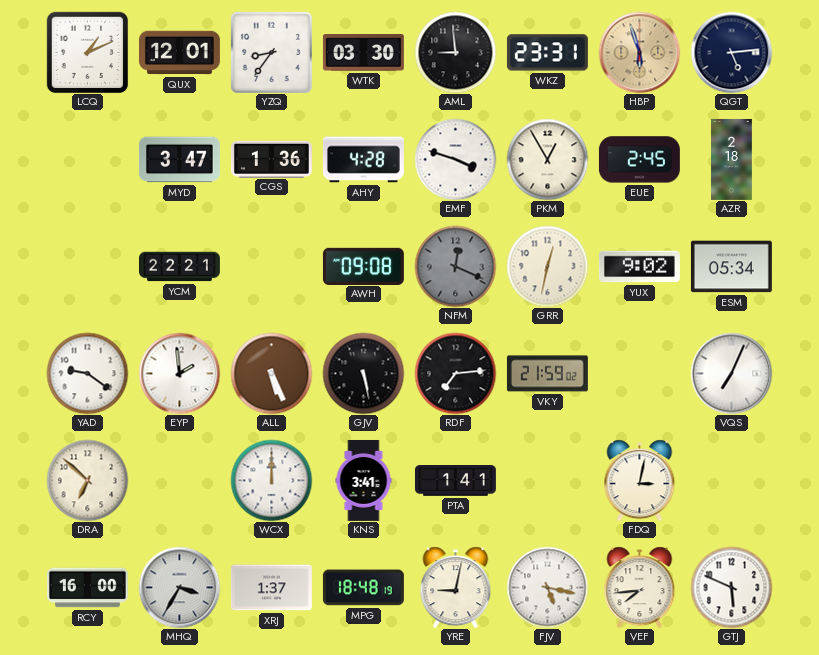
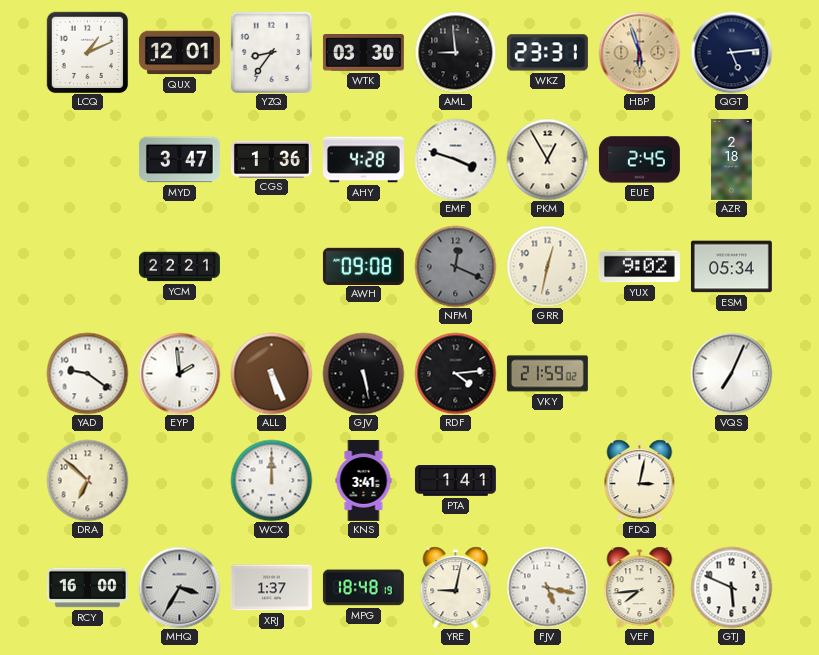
RDF: 7:14 -> 4:14 (455, 373)
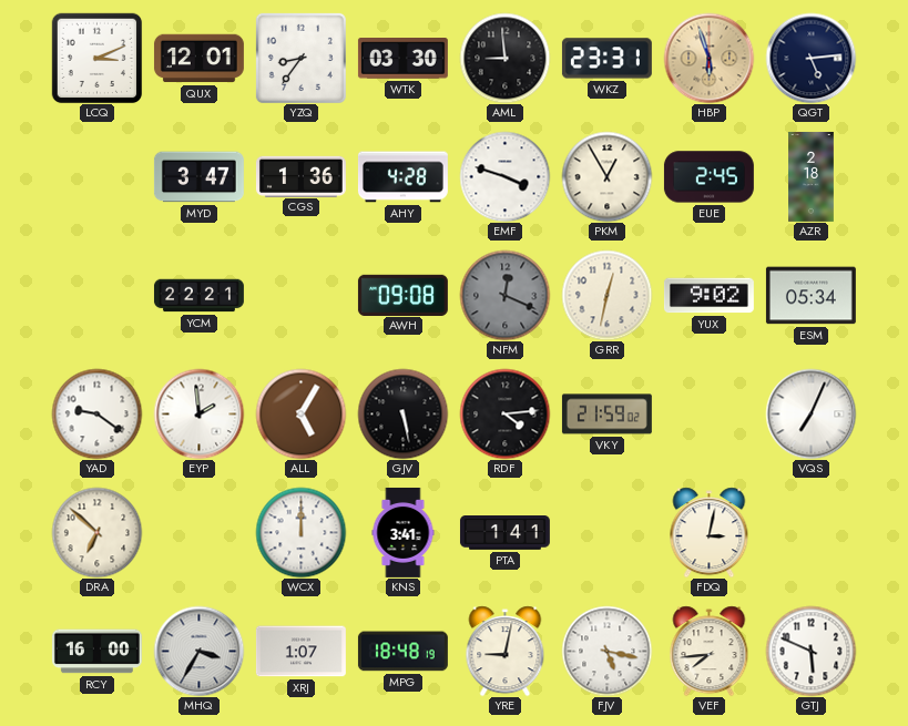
LCQ: 1:11 -> 3:11 (96, 58)
ALL: 5:26 -> 5:05 (300, 413)
XRJ: 1:37 -> 1:07 (300, 652)
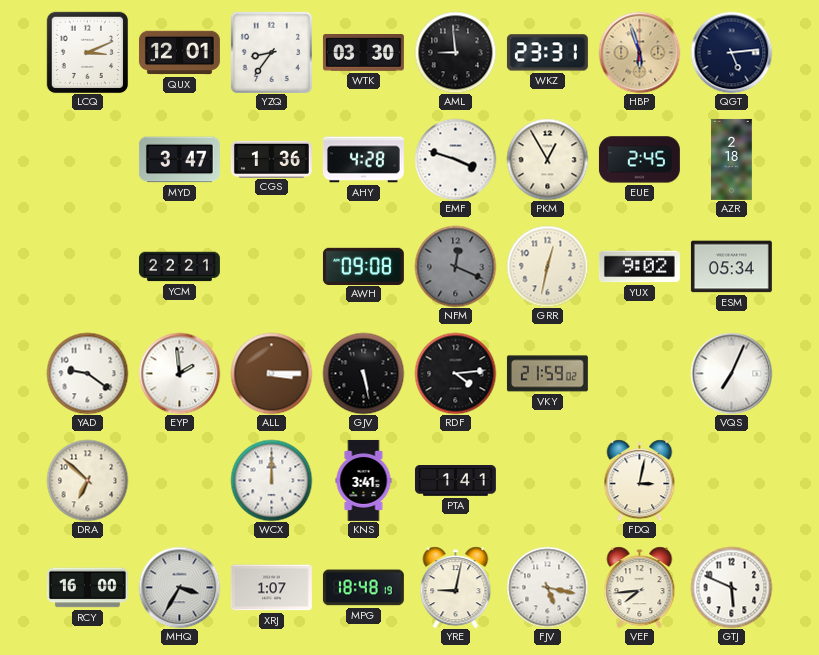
ALL: 5:05 -> 3:15 (271, 373)
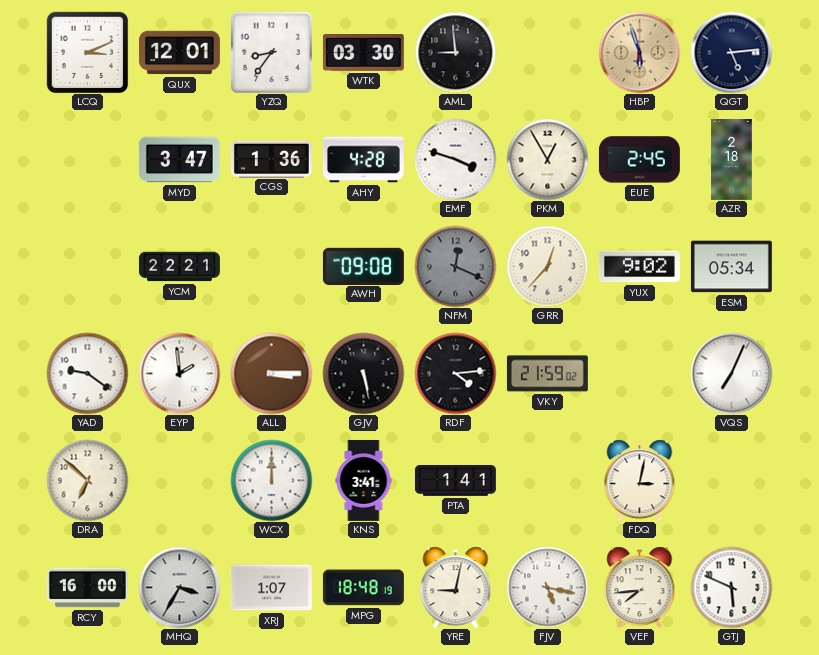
WKZ: 23:31 -> none (547, 53)
GRR: 12:32 -> 12:37 (547, 266)
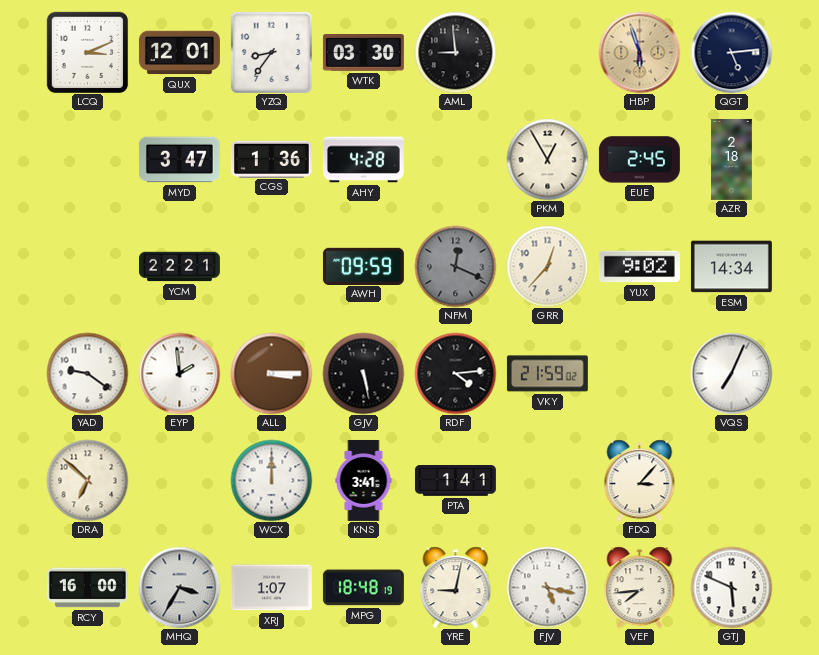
EMF: 3:48 -> none (455, 159)
AWH: 09:08 -> 09:59 (363, 266)
ESM: 05:34 -> 14:34 (731, 267)
FDQ: 3:02 -> 3:07 (640, 480)
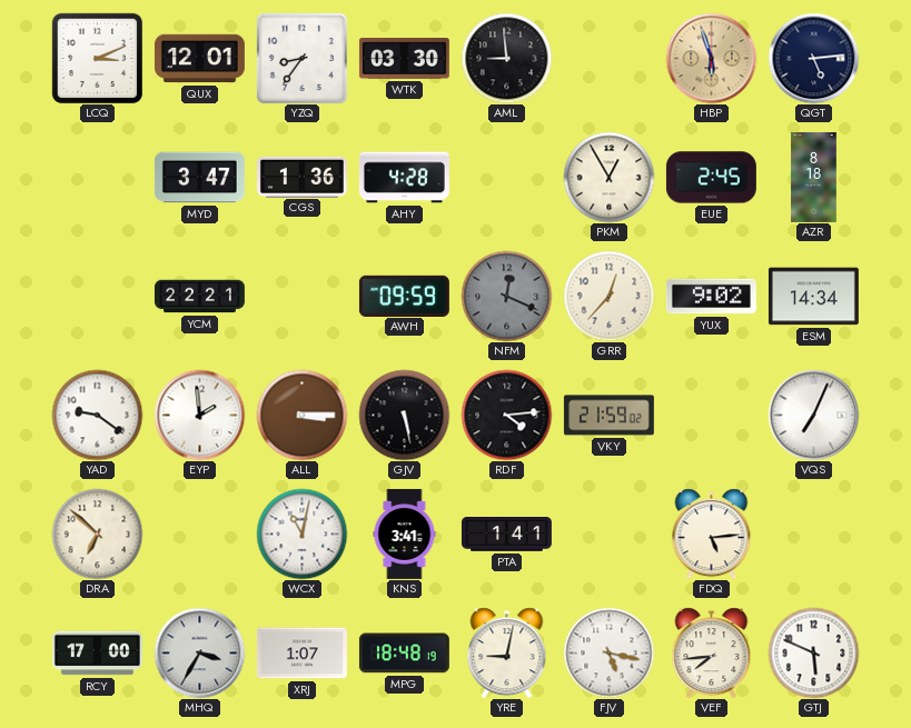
AZR: 2:18 -> 8:18 (814, 177)
WCX: 12:00 -> 11:02 (301, 533)
FDQ: 3:07 -> 5:14 (712, 533)
RCY: 16:00 -> 17:00 (97, 654)
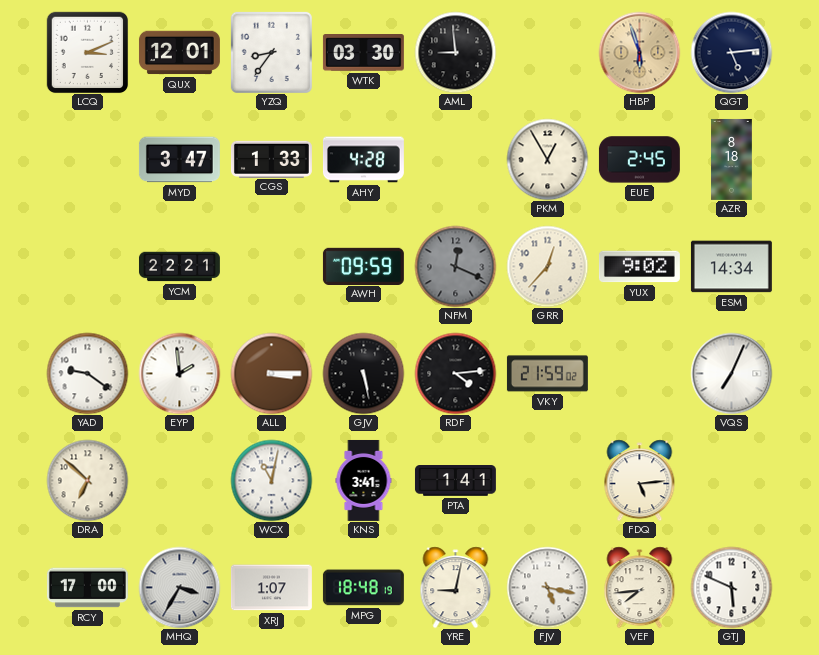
CGS: 1:36 -> 1:33 (271, 159)
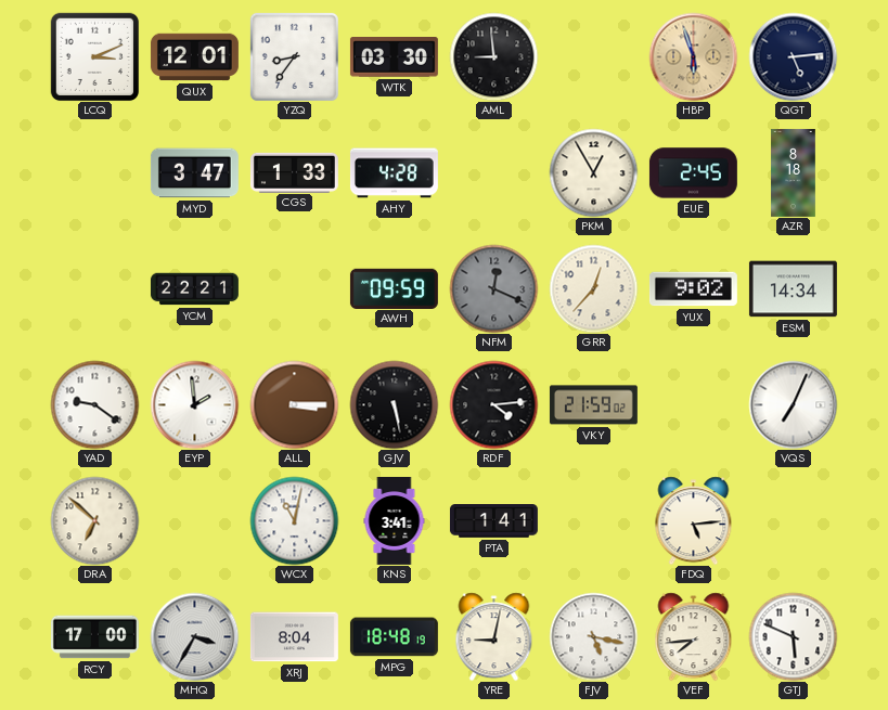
XRJ: 1:07 -> 8:04 (294, 637)
